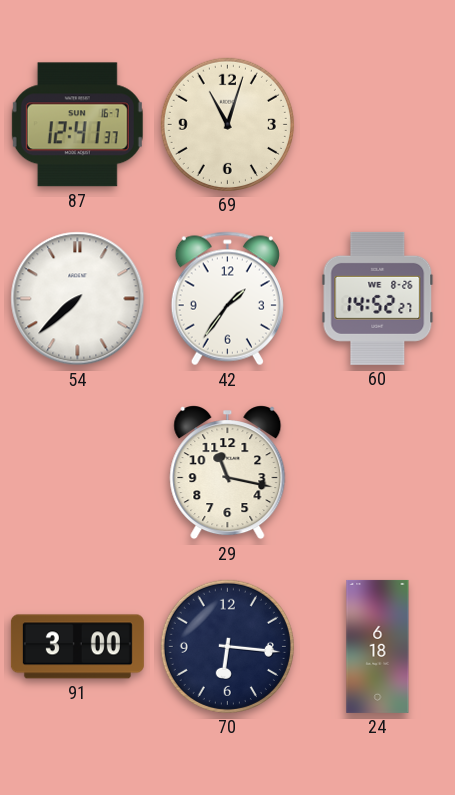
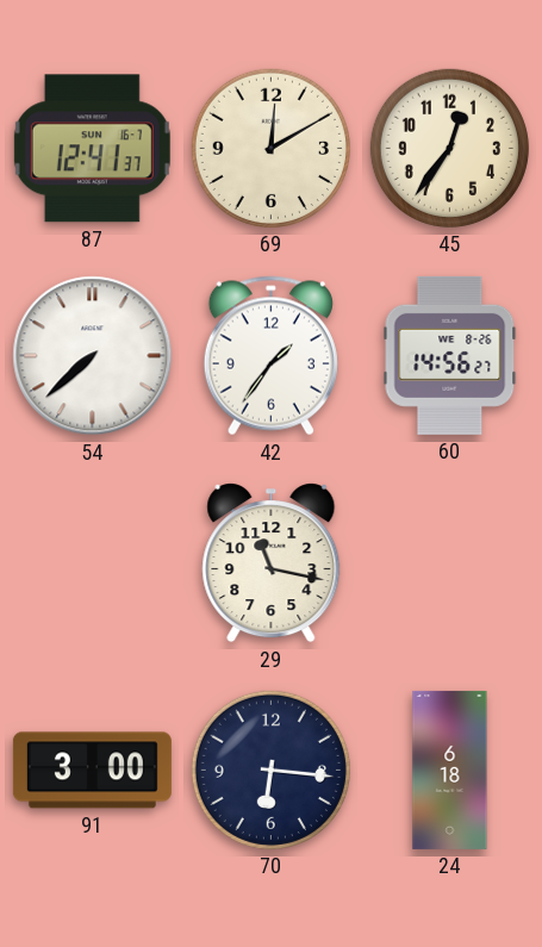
69: 11:03 -> 12:10 (270, 148)
45: none -> 12:36 (449, 148)
60: 14:52 -> 14:56 (450, 355)
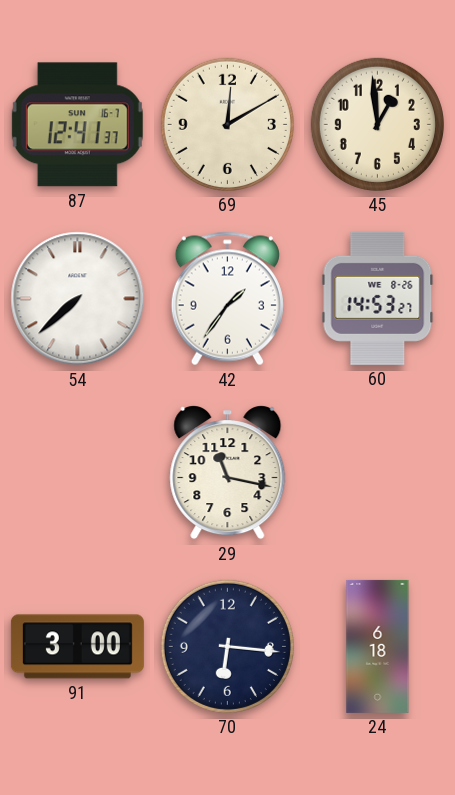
45: 12:36 -> 12:59 (377, 124)
60: 14:56 -> 14:53 (378, 298)
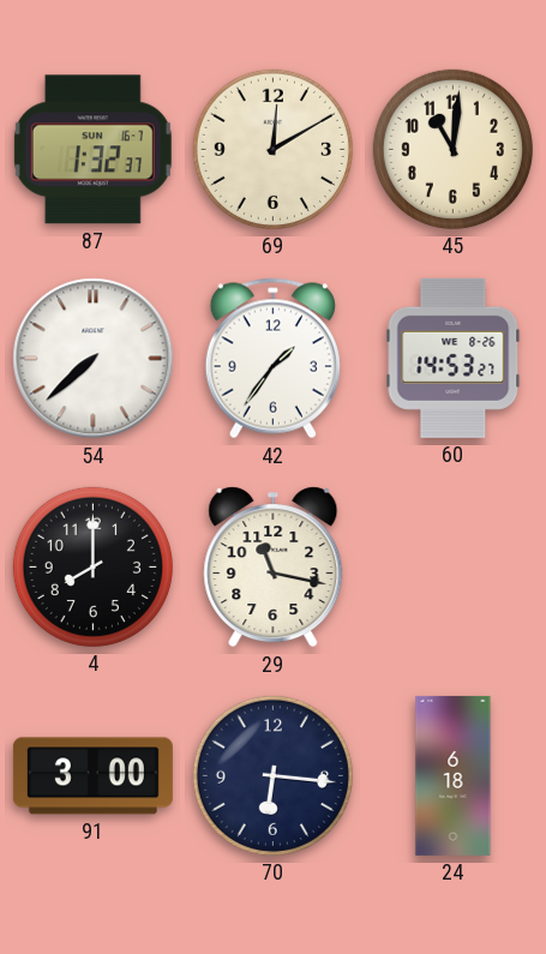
87: 12:41 -> 1:32 (92, 150)
45: 12:59 -> 11:01 (452, 149)
4: none -> 8:00 (92, 566)
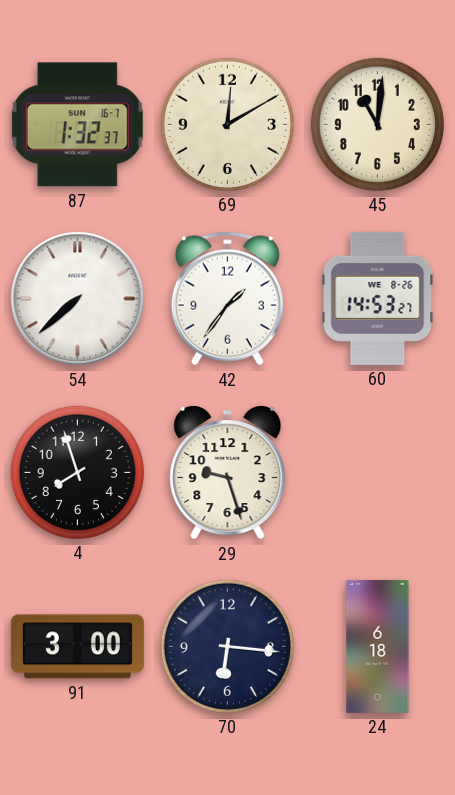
4: 8:00 -> 7:57 (77, 472)
29: 11:17 -> 9:27 (228, 473)
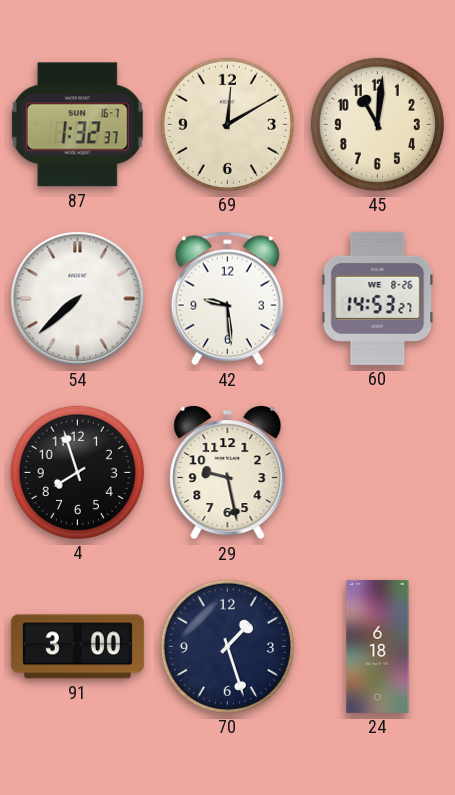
42: 1:36 -> 9:29 (227, 299)
29: 9:27 -> 9:28 (228, 473)
70: 6:16 -> 1:27 (227, 646)
